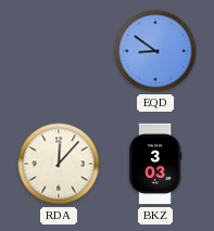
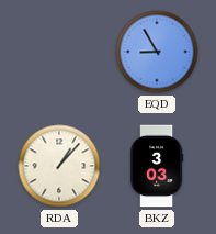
EQD: 8:51 -> 8:55 (157, 52)
RDA: 12:07 -> 1:07 (59, 166)
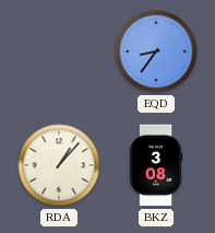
EQD: 8:55 -> 8:36 (156, 51)
BKZ: 3:03 -> 3:08 (156, 165)
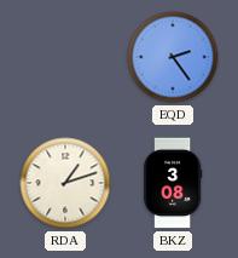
EQD: 8:36 -> 2:24 (173, 57)
RDA: 1:07 -> 1:12 (65, 183)
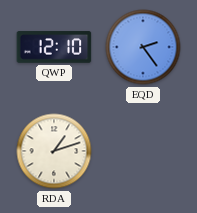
QWP: none -> 12:10 (54, 47)
BKZ: 3:08 -> none (173, 183)
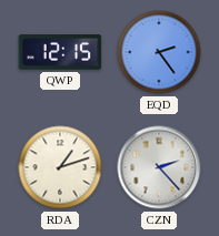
QWP: 12:10 -> 12:15 (60, 52)
CZN: none -> 2:23 (159, 167)
